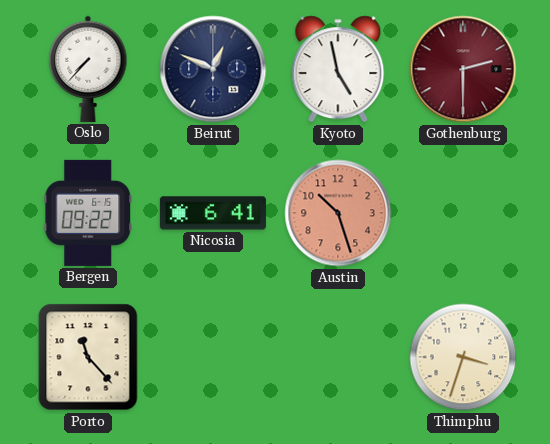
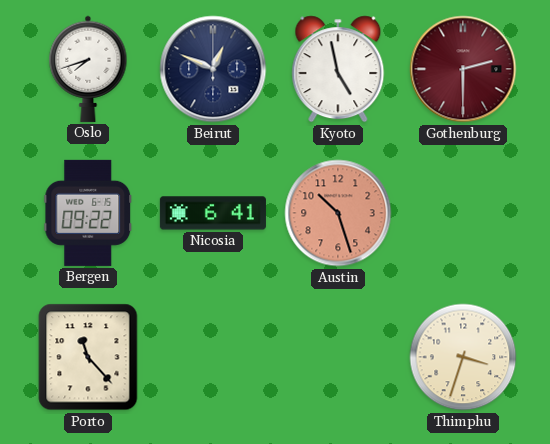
Oslo: 7:37 -> 7:42 (88, 69)
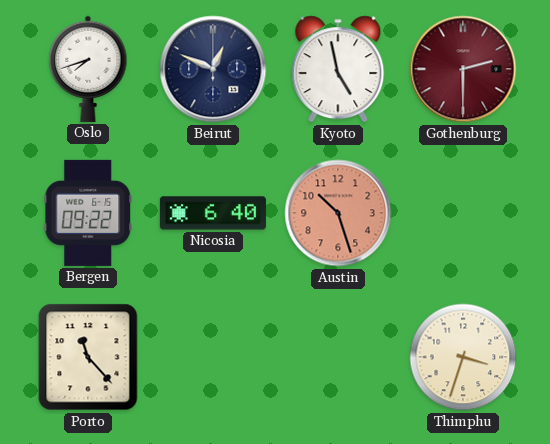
Nicosia: 6:41 -> 6:40 (213, 213)
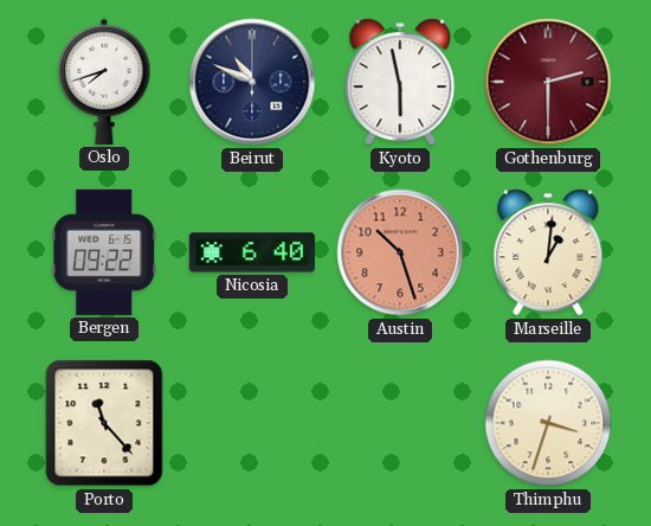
Beirut: 12:49 -> 10:49 (252, 82)
Kyoto: 4:58 -> 5:58 (400, 82)
Marseille: none -> 1:01 (548, 252)
